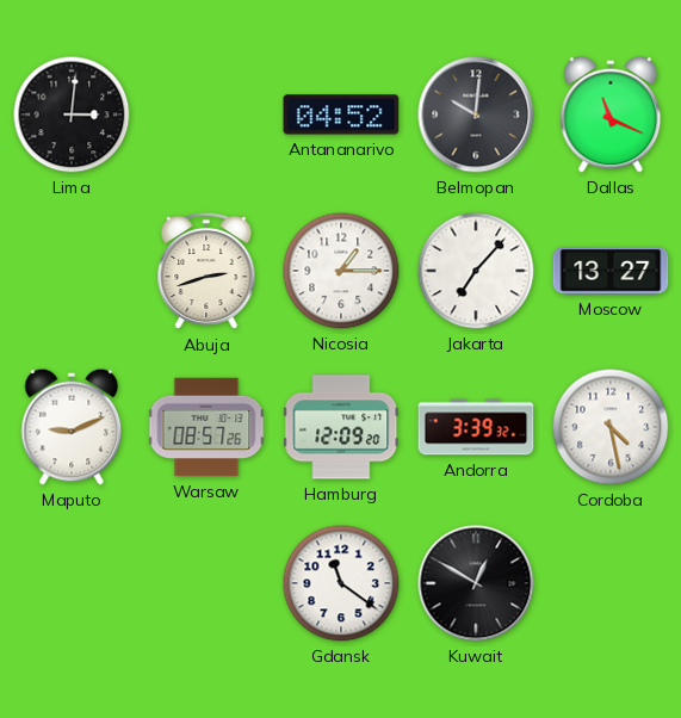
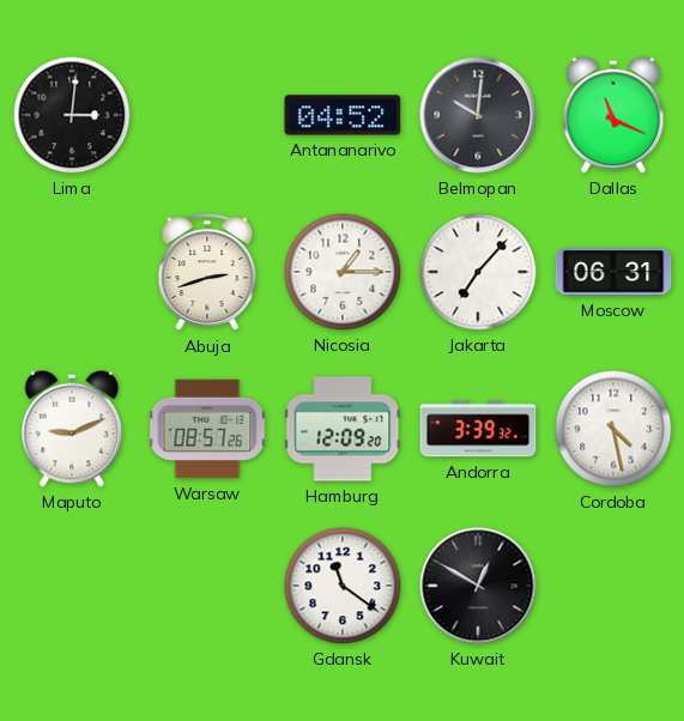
Moscow: 13:27 -> 06:31 (613, 273)
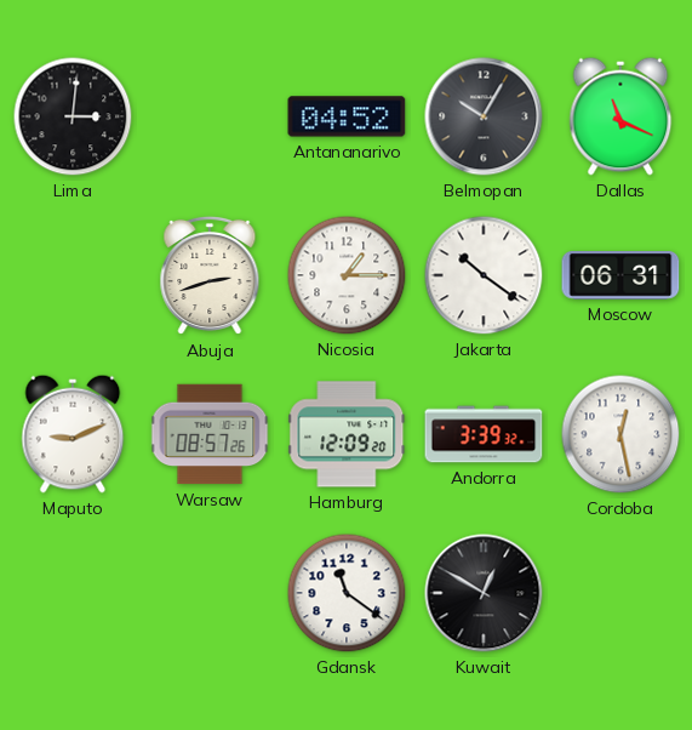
Belmopan: 10:01 -> 10:05 (484, 116)
Jakarta: 7:07 -> 10:21 (484, 275)
Cordoba: 4:28 -> 12:28 (620, 434)
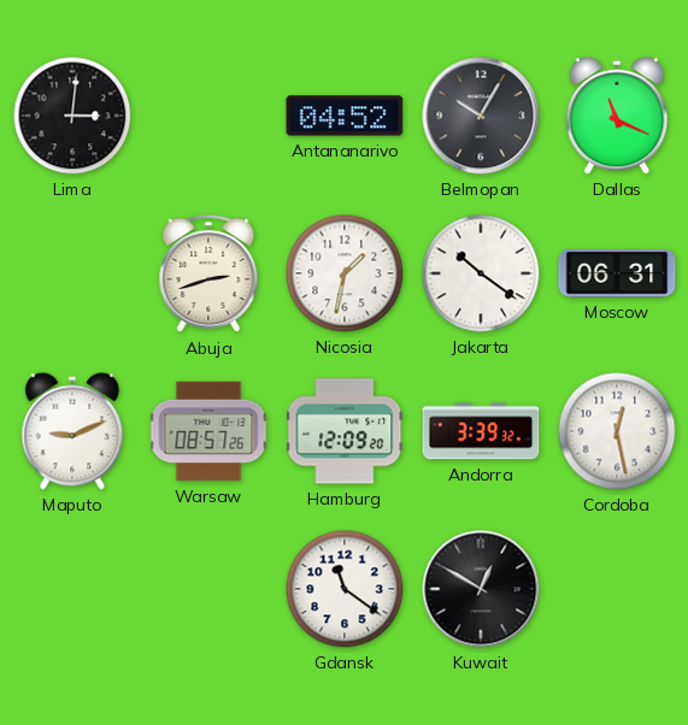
Nicosia: 1:15 -> 1:32 (345, 273)
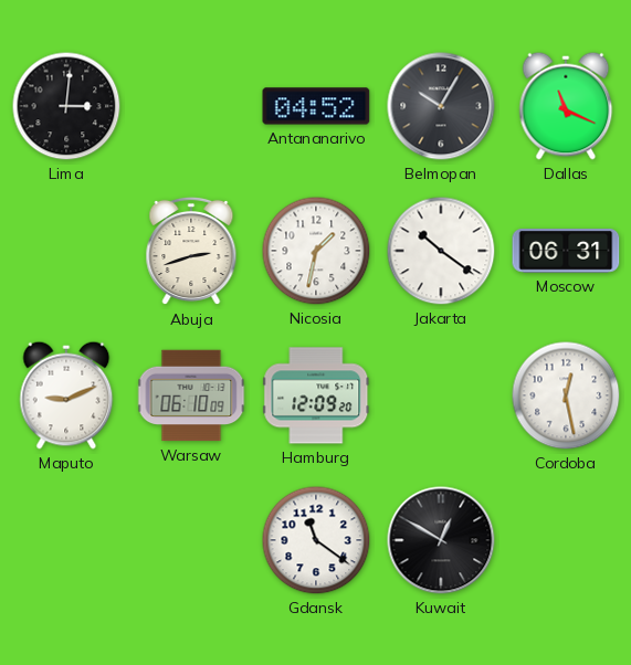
Warsaw: 08:57 -> 06:10 (191, 395)
Andorra: 3:39 -> none (481, 431)
